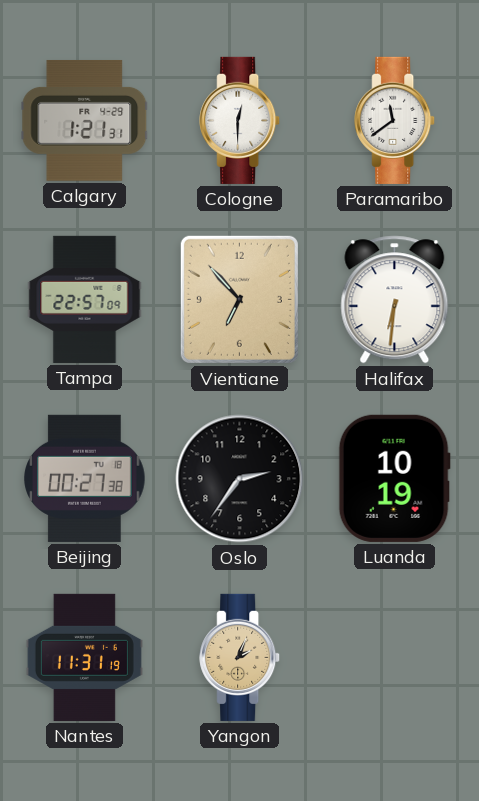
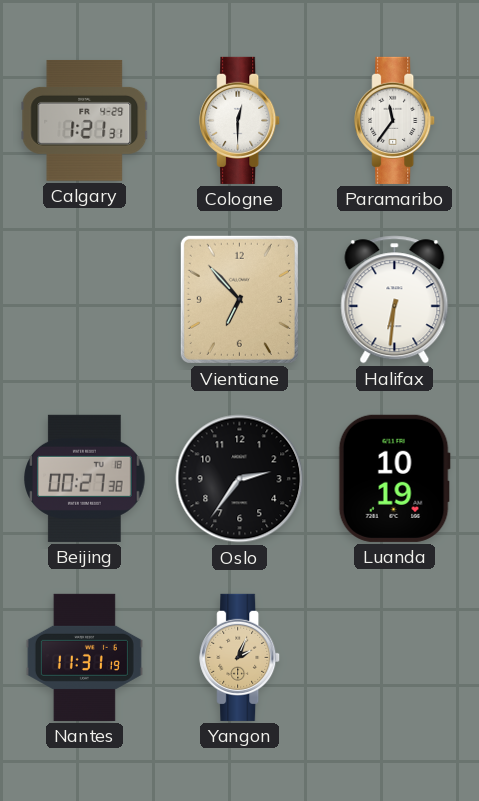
Paramaribo: 11:39 -> 11:36 (395, 120)
Tampa: 22:57 -> none (85, 299)
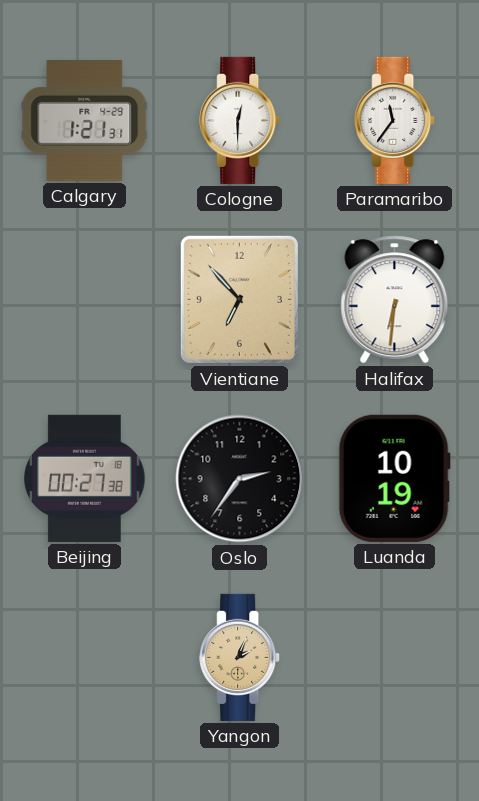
Nantes: 11:31 -> none (84, 657)
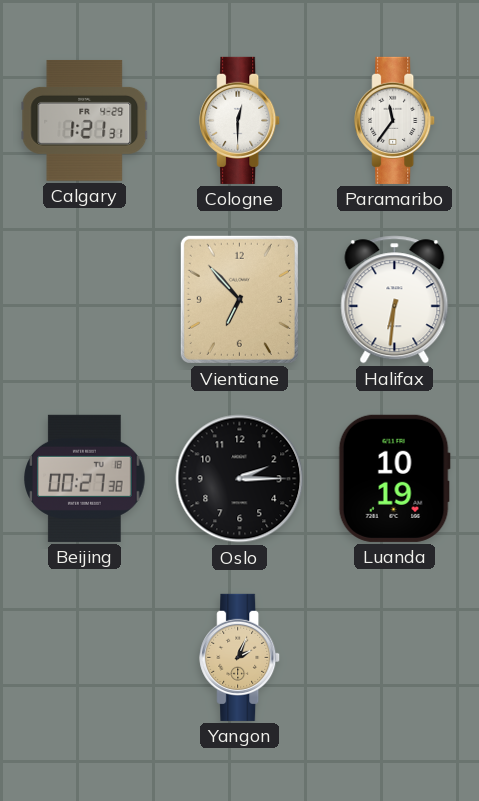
Oslo: 2:36 -> 2:15 (240, 479)
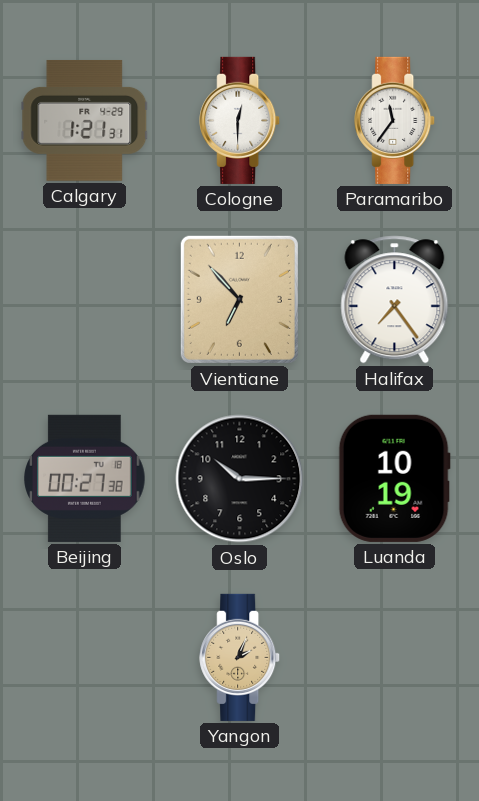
Halifax: 6:31 -> 7:24 (395, 300)
Oslo: 2:15 -> 10:15 (240, 479)
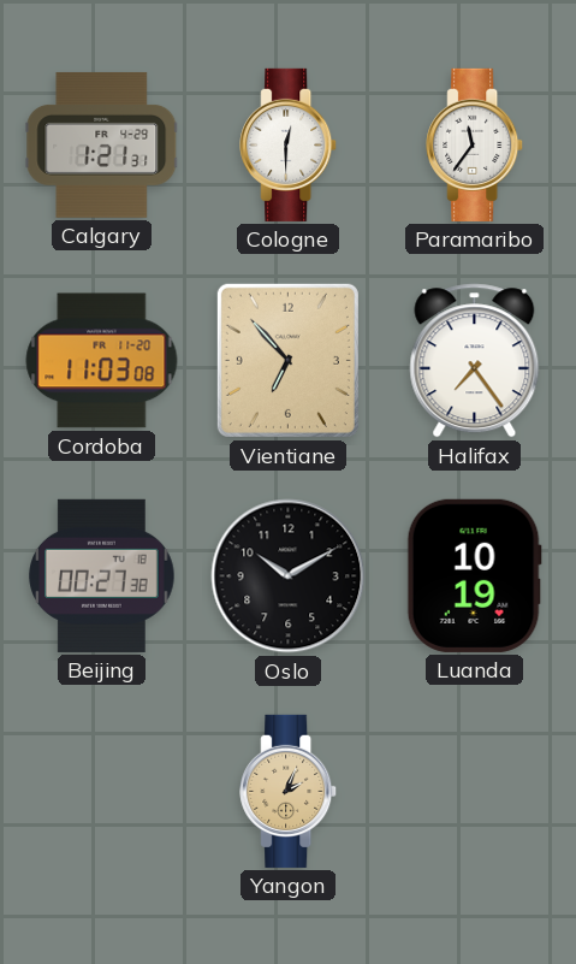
Cordoba: none -> 11:03 (102, 361)
Oslo: 10:15 -> 10:10 (289, 576)
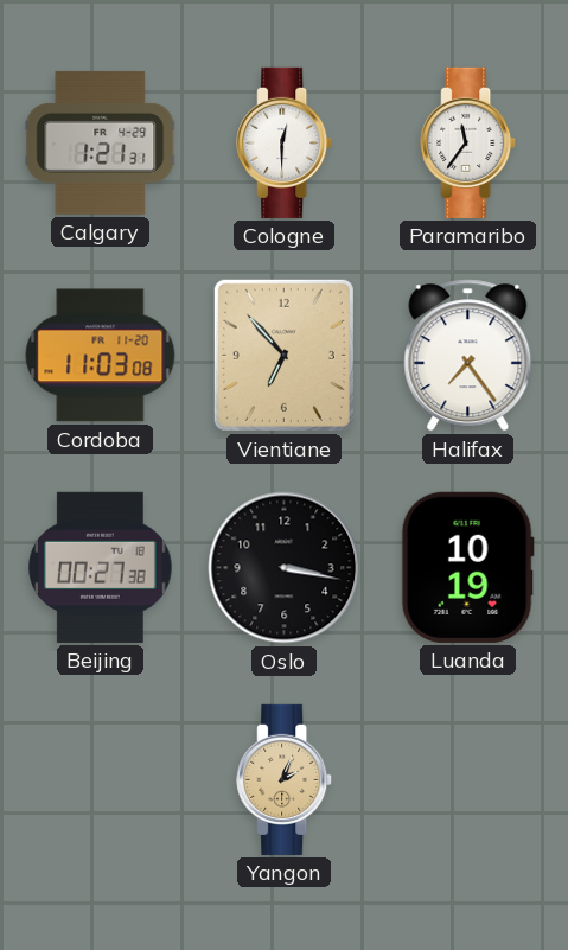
Oslo: 10:10 -> 3:17 (285, 568)
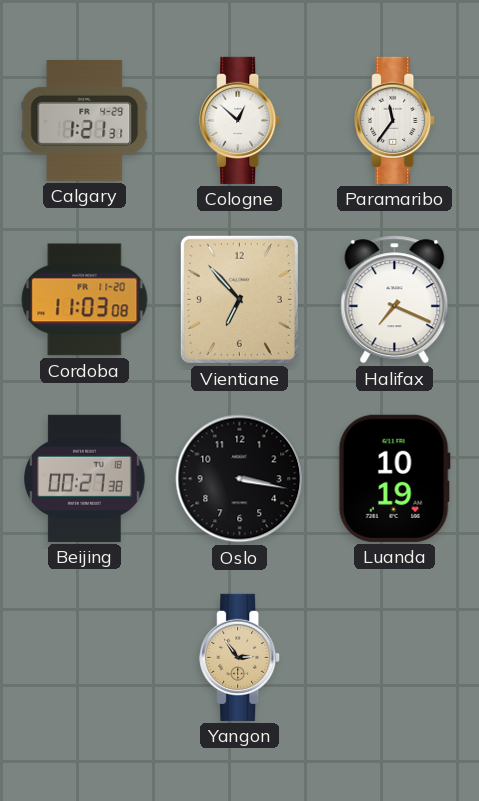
Cologne: 12:30 -> 12:52 (240, 120)
Halifax: 7:24 -> 7:19 (395, 300)
Yangon: 2:04 -> 2:54 (240, 657)
